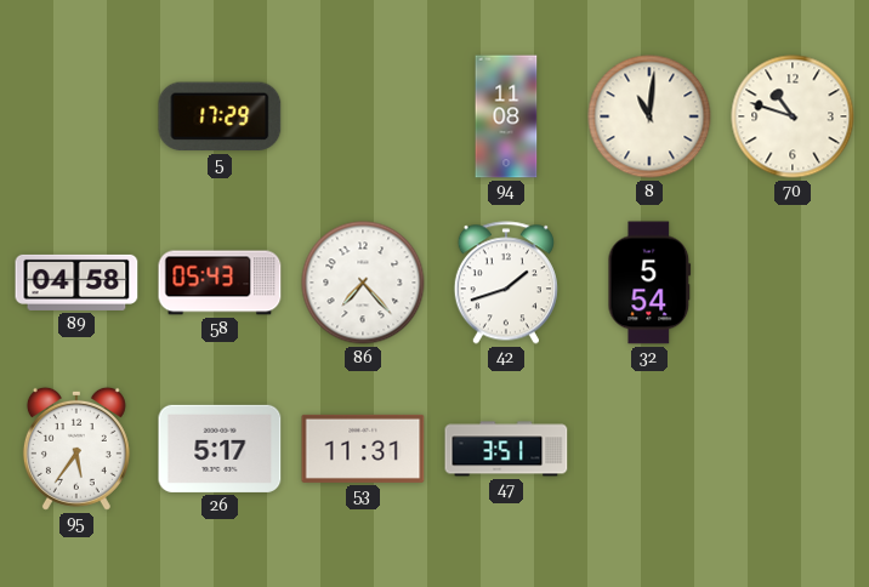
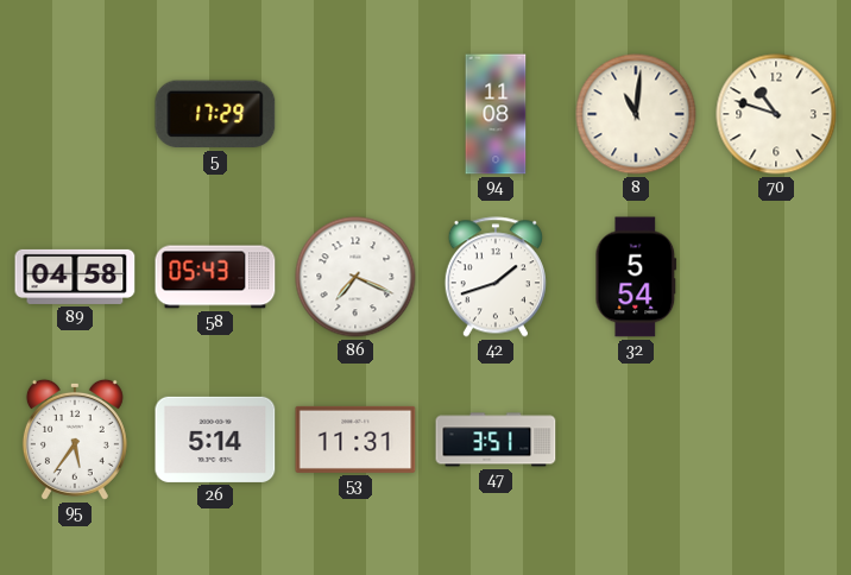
86: 7:23 -> 7:19 (355, 277)
26: 5:17 -> 5:14 (215, 440)
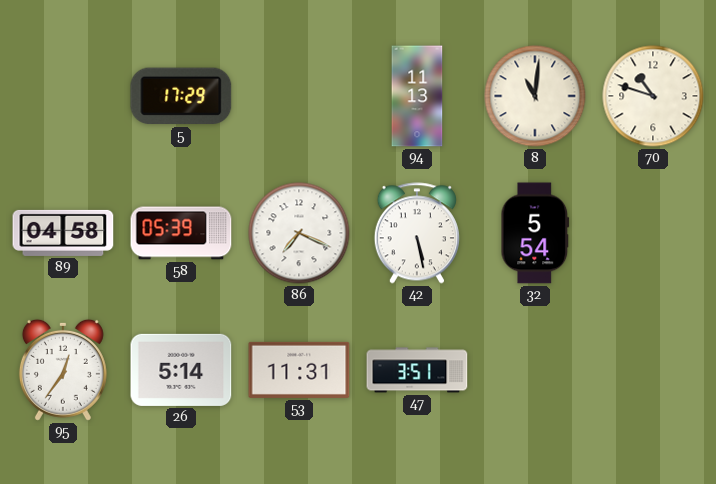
94: 11:08 -> 11:13 (417, 96)
58: 05:43 -> 05:39 (181, 233)
42: 1:42 -> 5:28 (417, 233)
95: 5:36 -> 12:36 (63, 370)
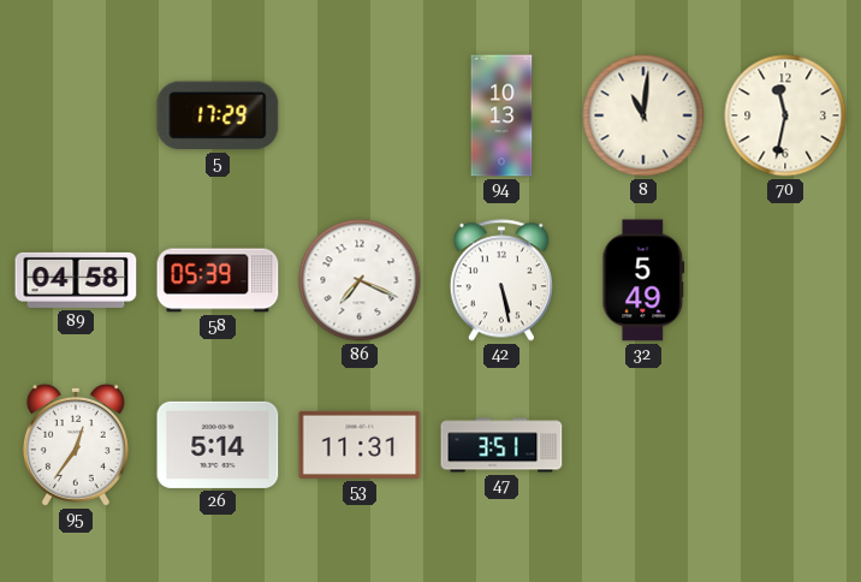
94: 11:13 -> 10:13 (501, 115)
70: 10:48 -> 11:32 (785, 115)
32: 5:54 -> 5:49 (643, 280)
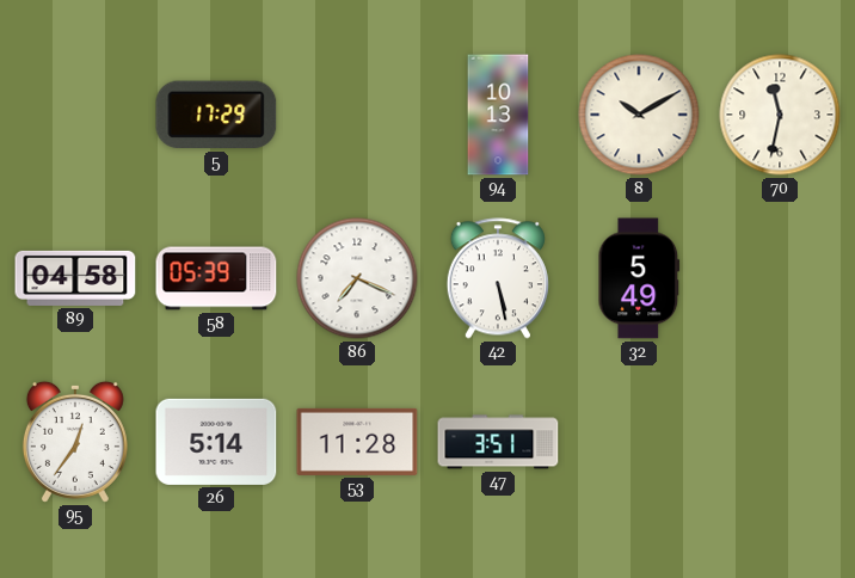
8: 11:01 -> 10:10 (639, 115)
53: 11:31 -> 11:28 (357, 442)
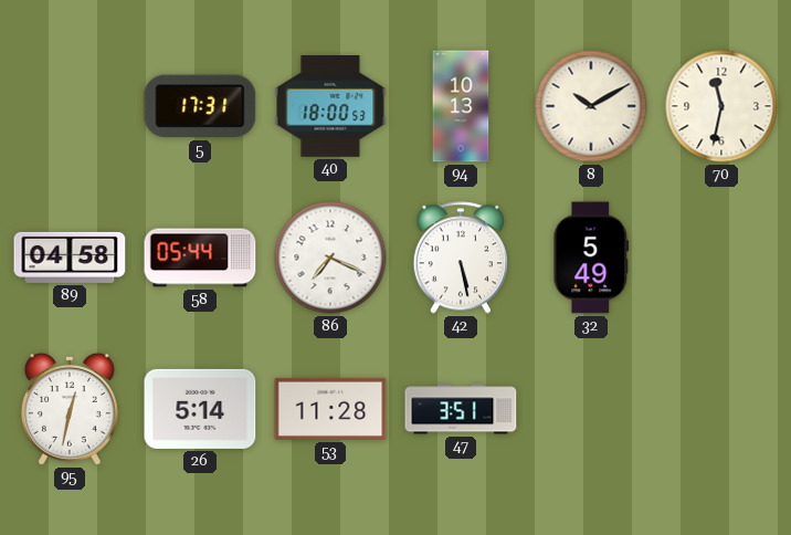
5: 17:29 -> 17:31 (200, 106)
40: none -> 18:00 (330, 107)
58: 05:39 -> 05:44 (200, 258)
95: 12:36 -> 12:32 (70, 409)
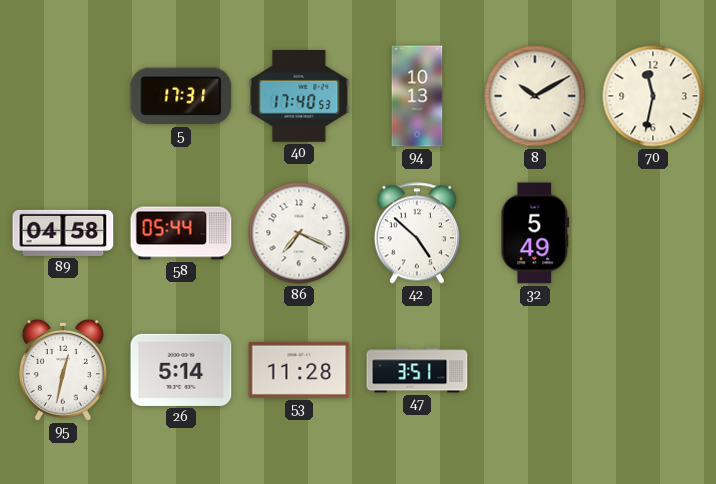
40: 18:00 -> 17:40 (299, 97)
42: 5:28 -> 4:52 (417, 233)
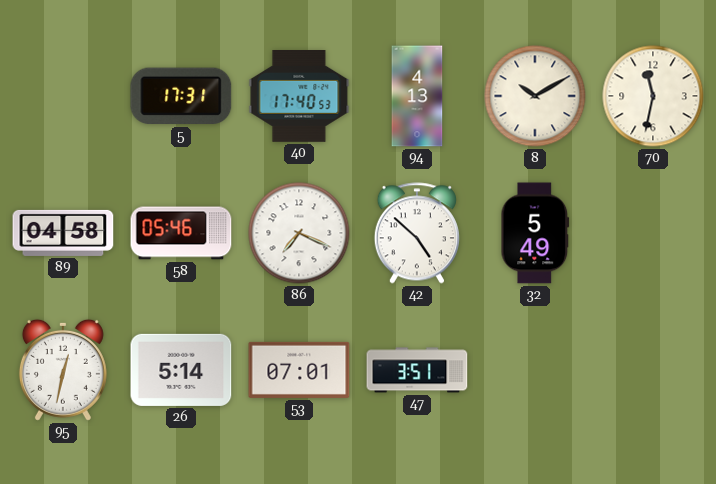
94: 10:13 -> 4:13 (417, 96)
58: 05:44 -> 05:46 (181, 233)
53: 11:28 -> 07:01 (299, 370)
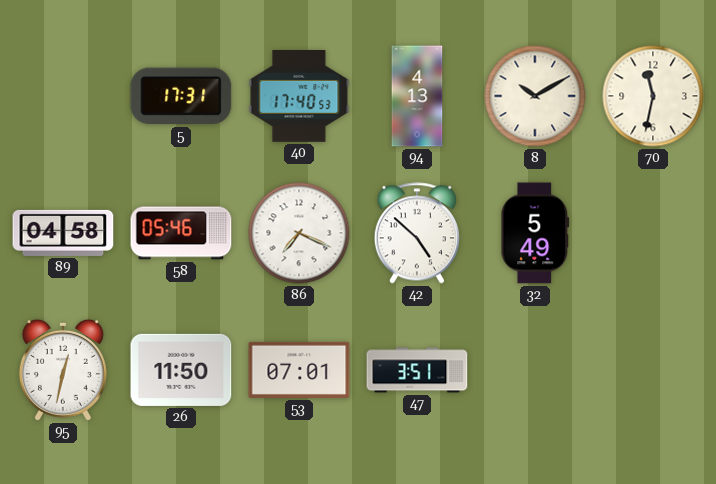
26: 5:14 -> 11:50 (181, 370)
